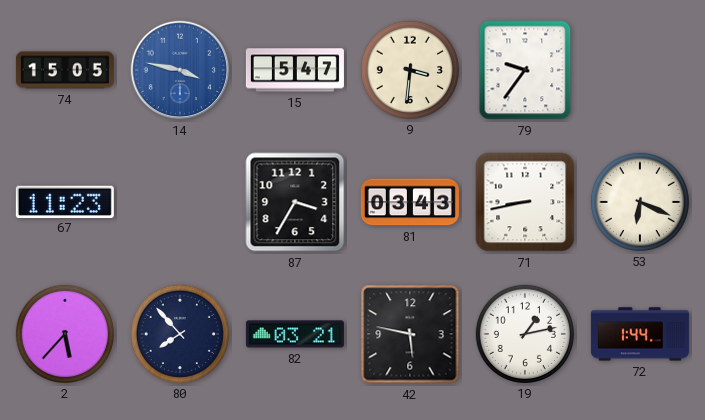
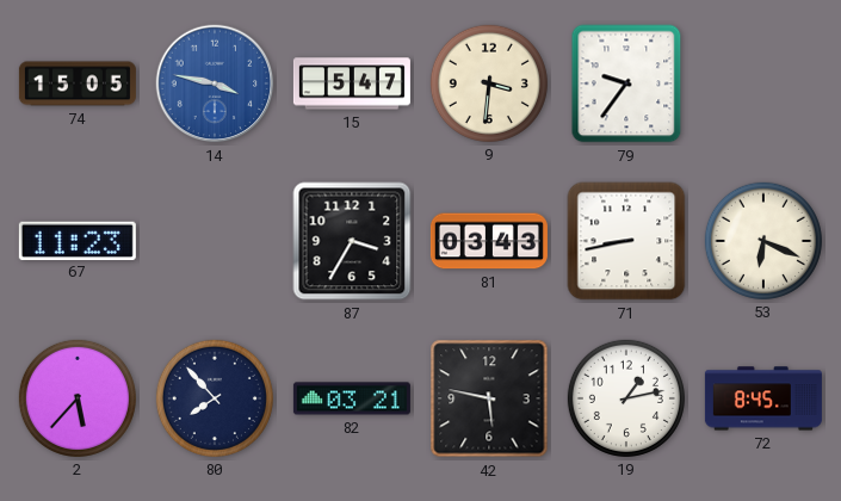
72: 1:44 -> 8:45 (763, 398)
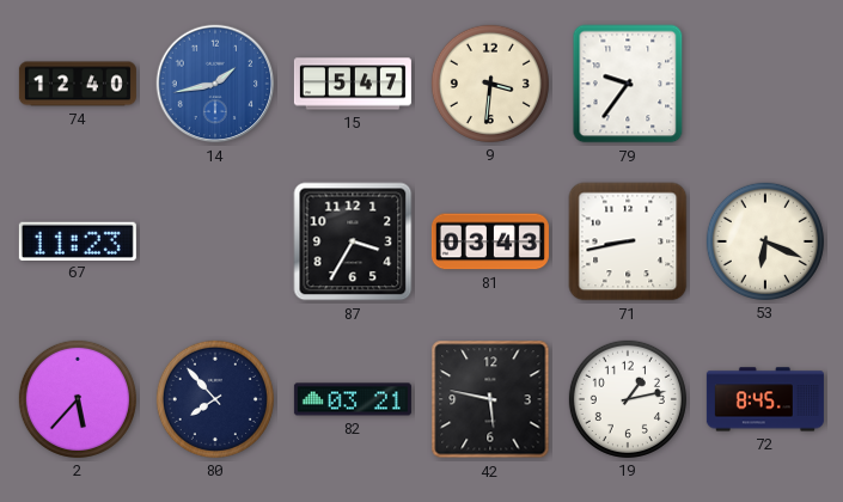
74: 15:05 -> 12:40 (78, 84)
14: 3:47 -> 1:43 (215, 84)
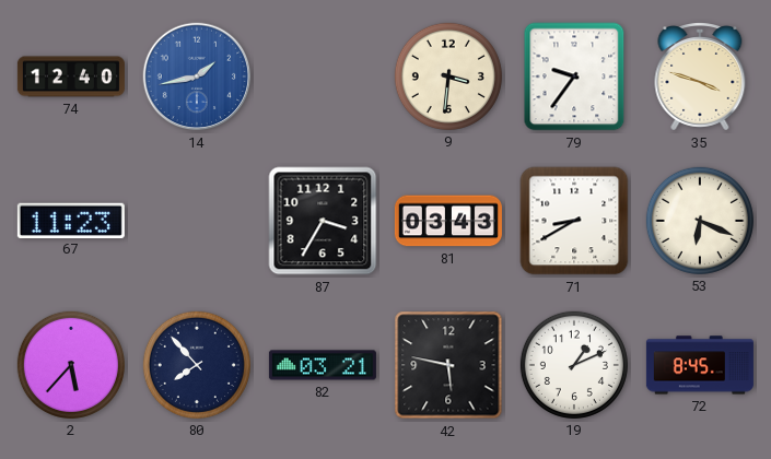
15: 5:47 -> none (353, 84)
35: none -> 3:48 (700, 78)
71: 8:43 -> 8:40 (574, 221)
19: 1:13 -> 1:11 (574, 365)
